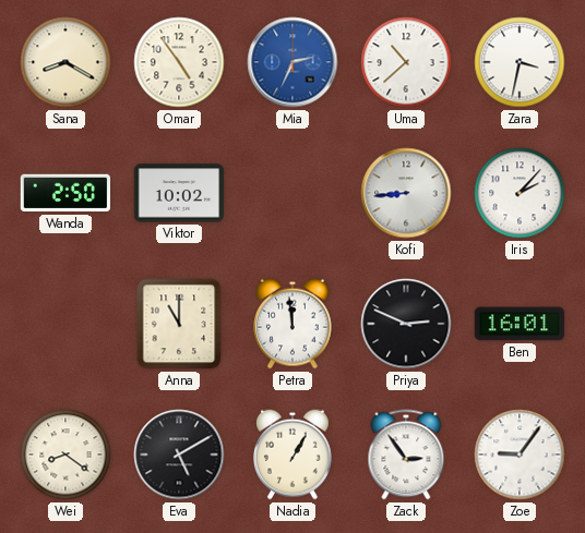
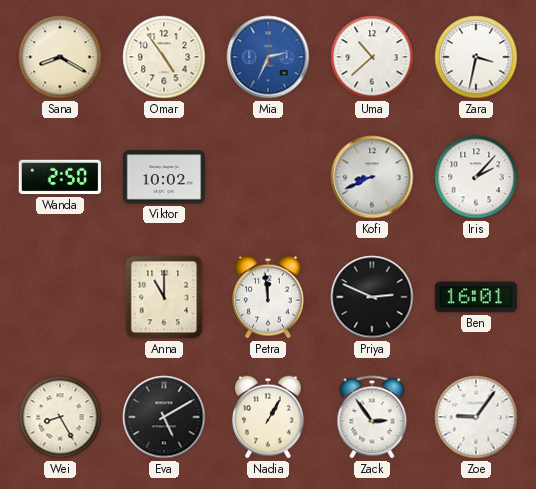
Kofi: 8:44 -> 8:41 (372, 177)
Wei: 8:21 -> 8:25 (60, 417)
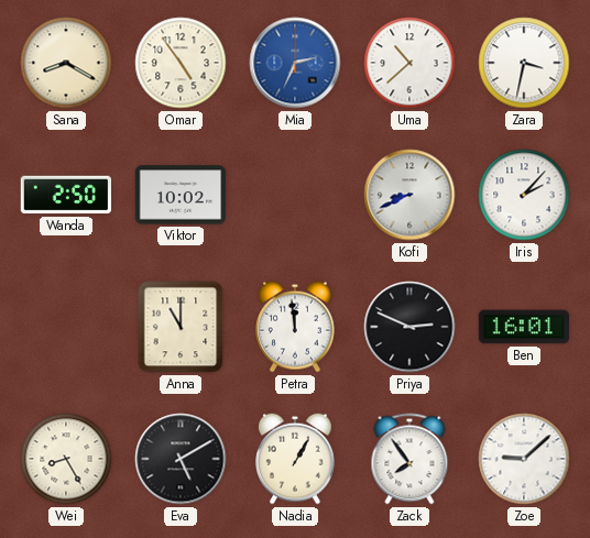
Zack: 2:54 -> 7:54 (409, 459)
Zoe: 9:06 -> 9:08 (524, 459)
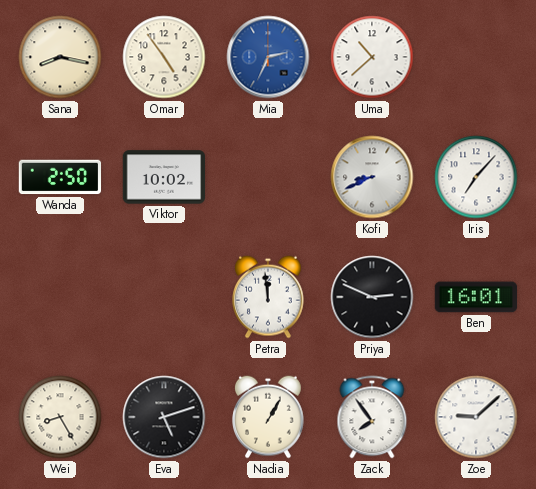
Sana: 8:20 -> 8:17 (60, 57)
Zara: 3:32 -> none (524, 63)
Iris: 2:07 -> 7:07 (476, 177)
Anna: 11:00 -> none (181, 327)
Eva: 5:10 -> 5:12 (164, 417)
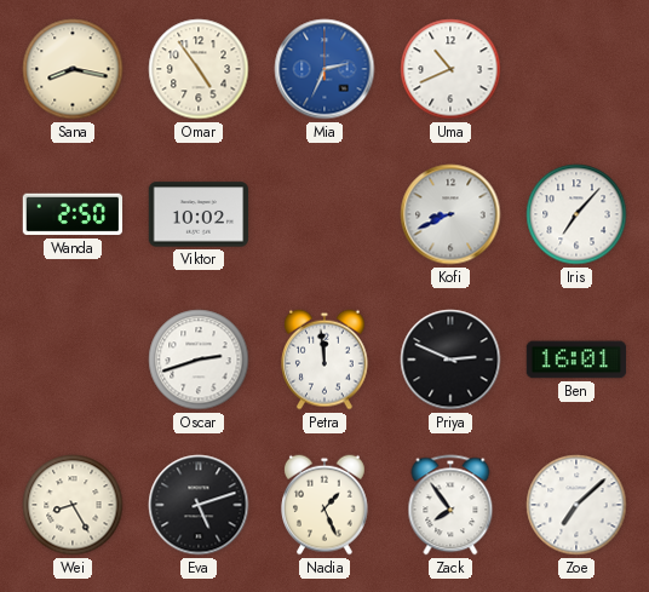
Uma: 10:38 -> 10:41 (450, 69)
Oscar: none -> 2:42 (199, 360)
Nadia: 1:05 -> 1:26 (326, 505)
Zoe: 9:08 -> 7:08 (576, 505)
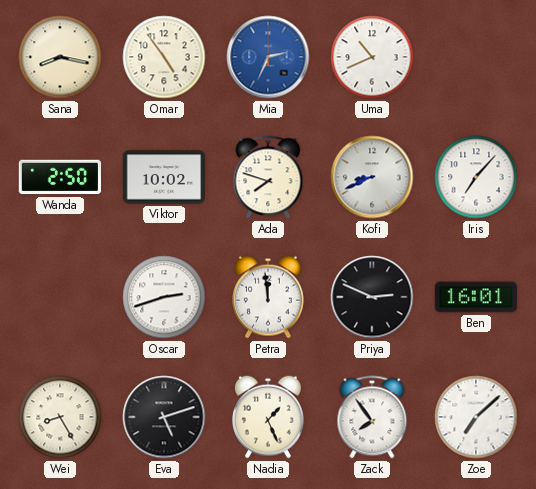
Ada: none -> 7:48 (268, 177)
